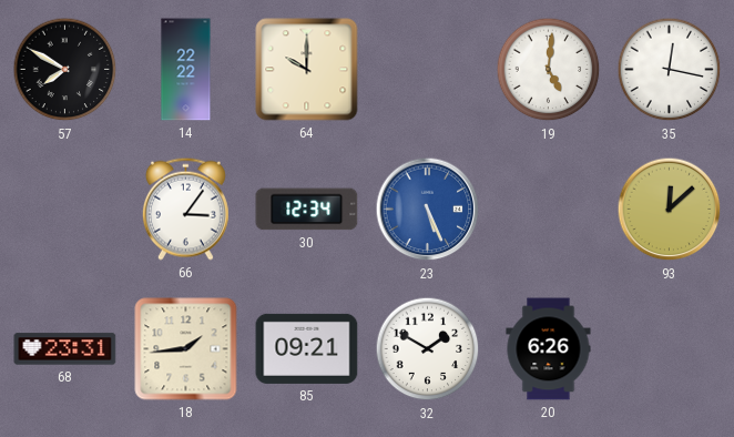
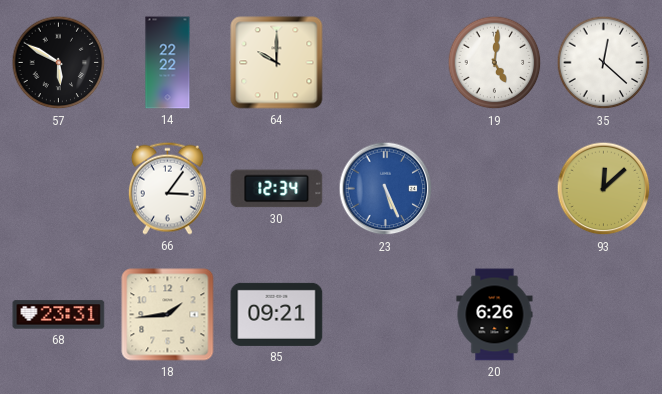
57: 7:50 -> 5:50 (59, 63)
35: 12:17 -> 12:22 (604, 63)
32: 1:50 -> none (428, 349)
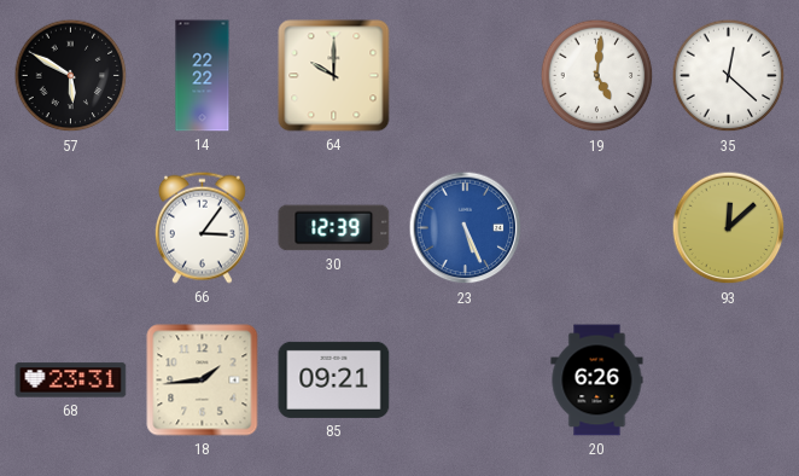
30: 12:34 -> 12:39 (334, 228)
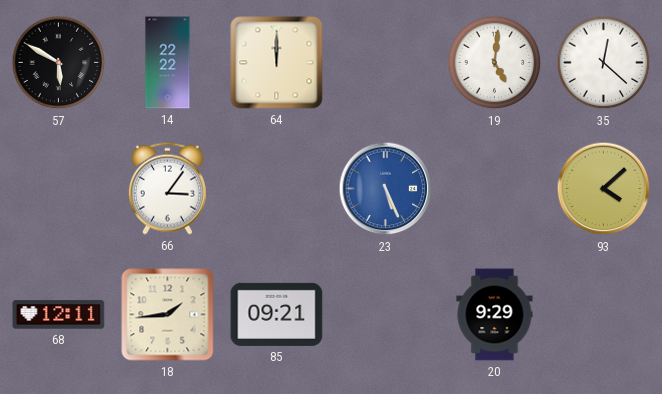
64: 10:00 -> 12:00 (277, 63)
30: 12:39 -> none (334, 228)
93: 12:08 -> 4:08 (604, 189)
68: 23:31 -> 12:11 (59, 315)
20: 6:26 -> 9:29 (495, 315)
